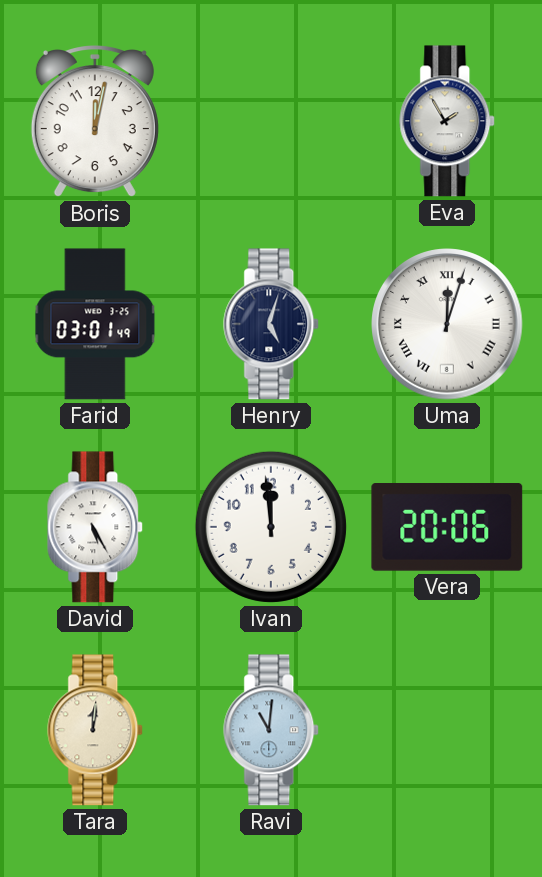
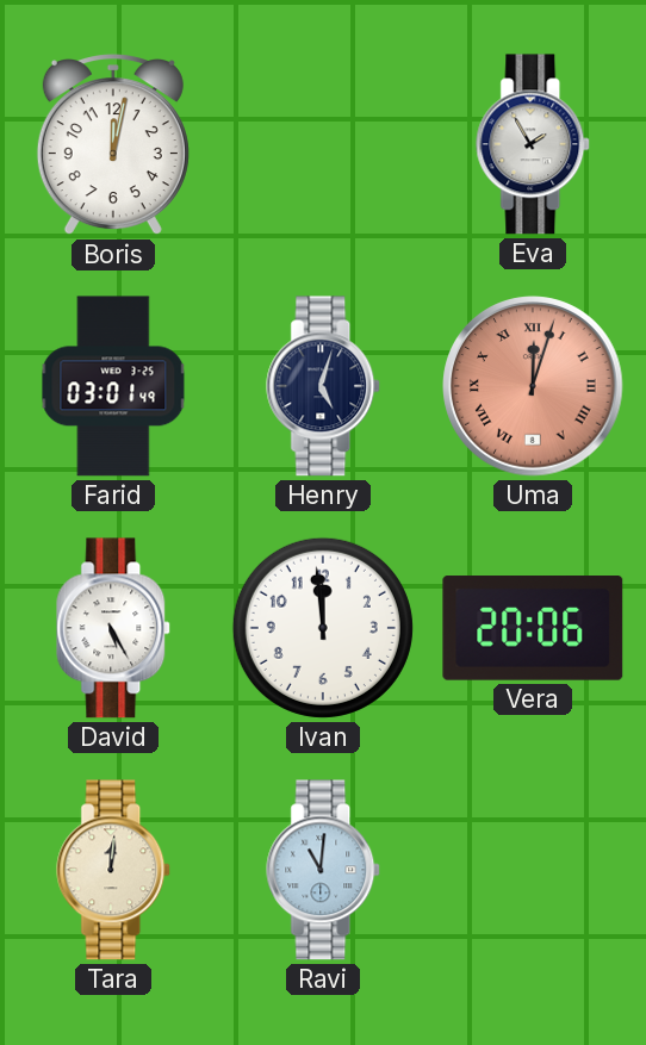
Uma dial: white -> salmon (533, 386)
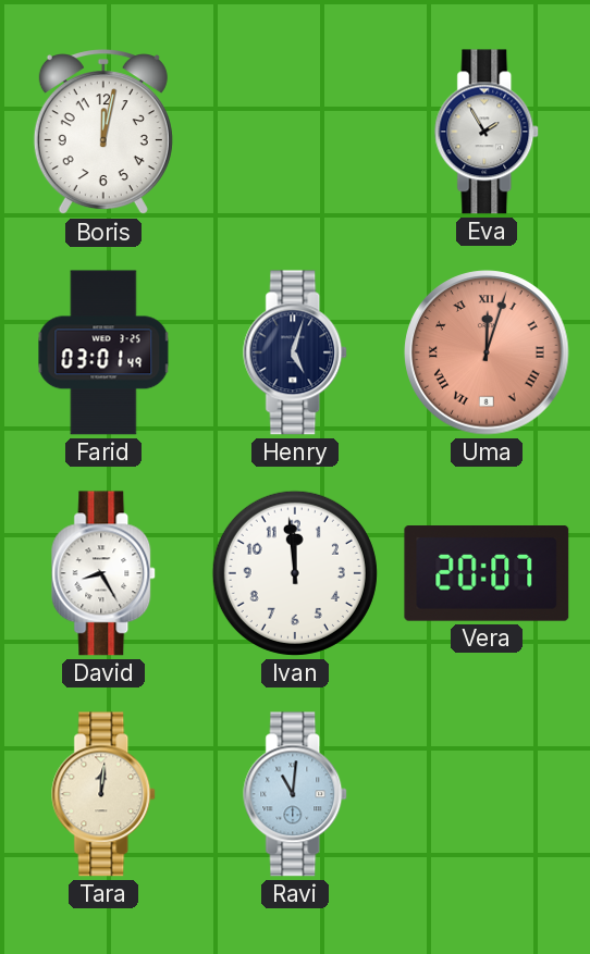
David: 5:25 -> 8:25 (105, 573)
Vera: 20:06 -> 20:07 (487, 574)
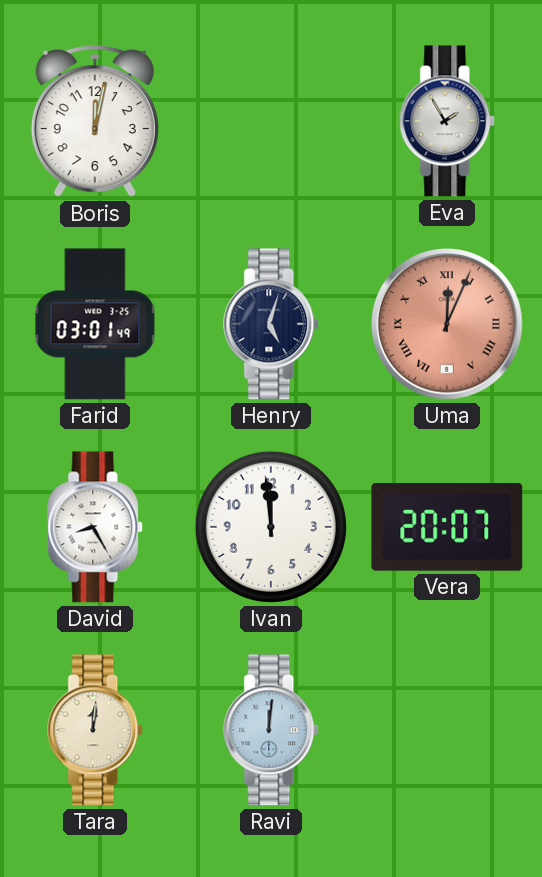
Uma: 12:03 -> 12:04 (447, 324)
Ravi: 11:01 -> 12:01 (272, 730)
